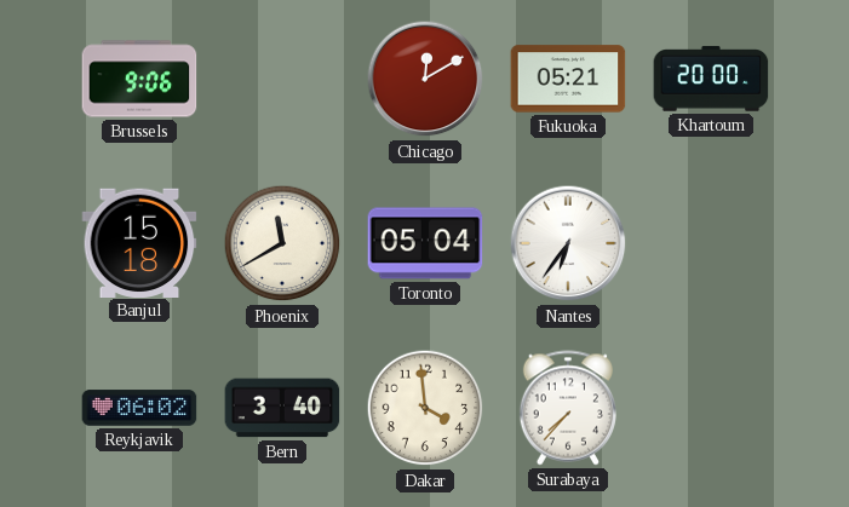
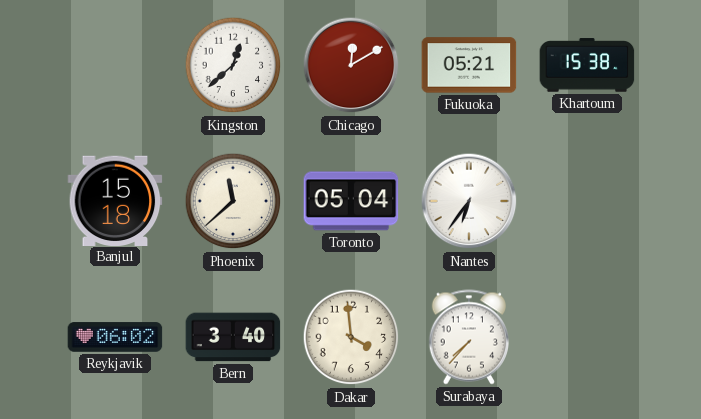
Brussels: 9:06 -> none (139, 79)
Kingston: none -> 12:38 (233, 65)
Khartoum: 20:00 -> 15:38 (587, 65)
Phoenix: 11:40 -> 11:38 (233, 201)
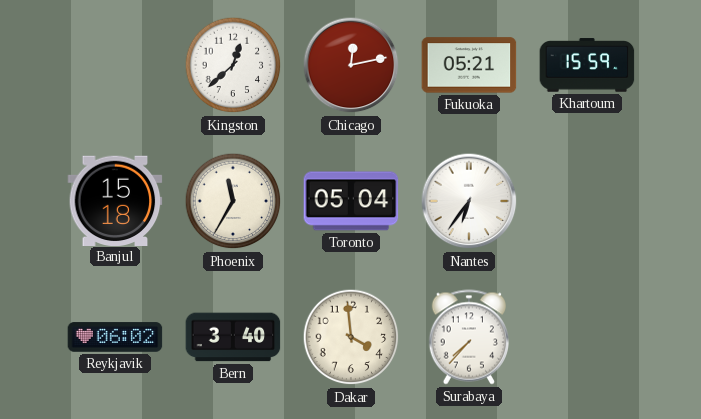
Chicago: 12:10 -> 12:13 (351, 65)
Khartoum: 15:38 -> 15:59 (587, 65)
Phoenix: 11:38 -> 11:35 (233, 201)
